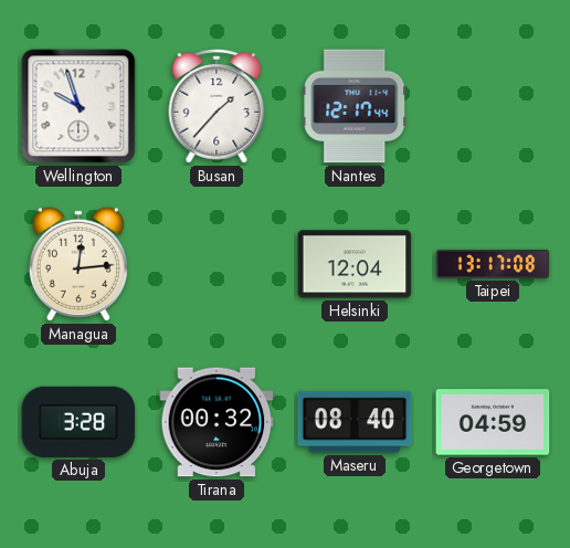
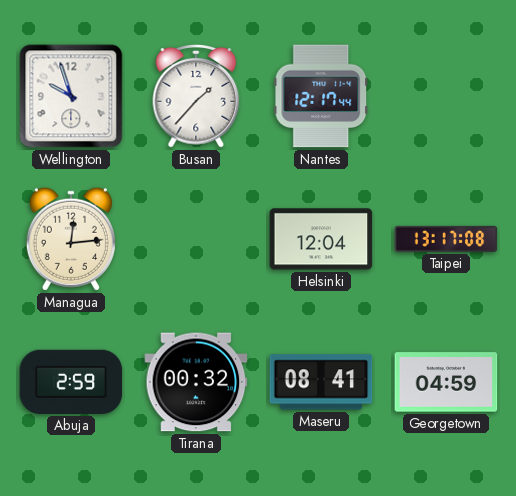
Abuja: 3:28 -> 2:59 (71, 382)
Maseru: 08:40 -> 08:41 (321, 382)
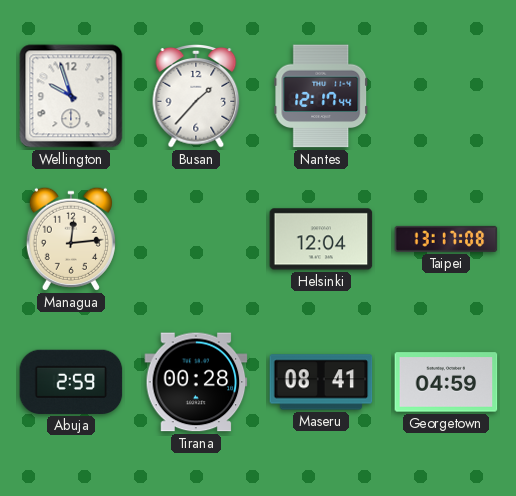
Tirana: 00:32 -> 00:28 (196, 382)
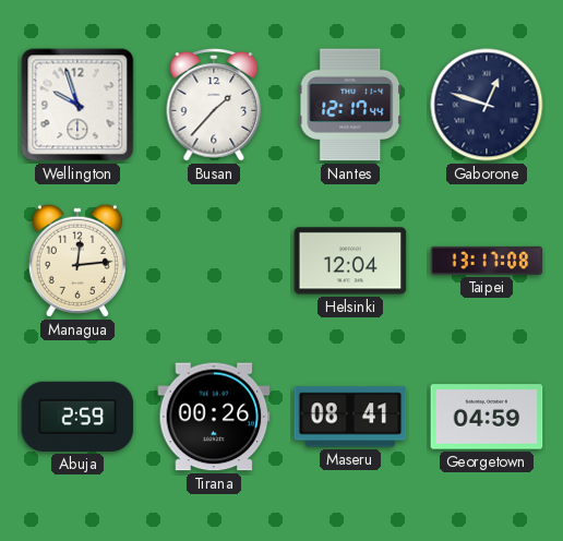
Gaborone: none -> 12:48 (487, 105)
Tirana: 00:28 -> 00:26 (214, 417)
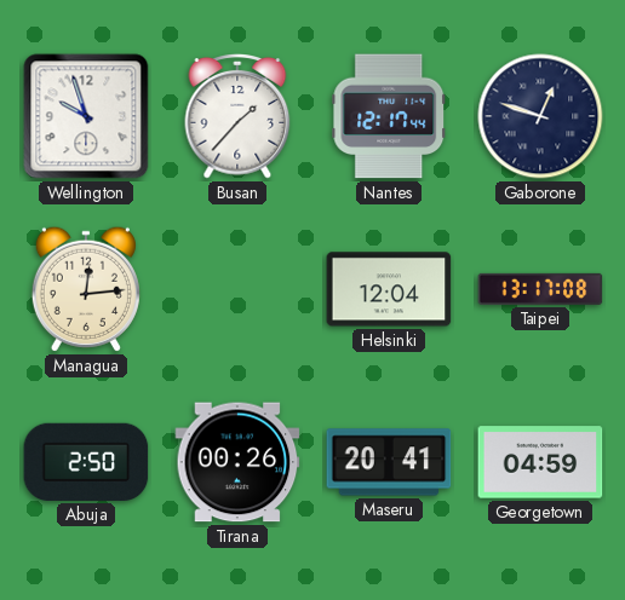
Abuja: 2:59 -> 2:50 (86, 462)
Maseru: 08:41 -> 20:41 (389, 462)
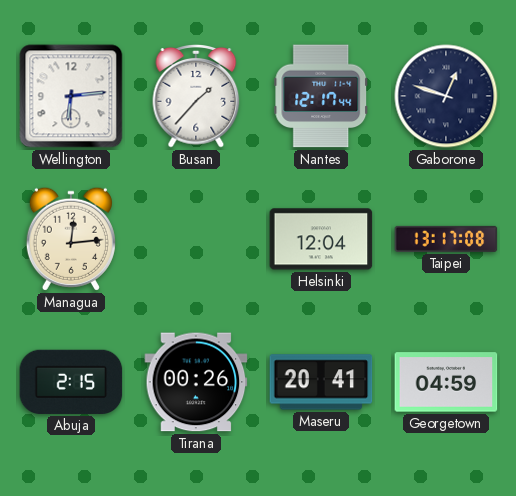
Wellington: 9:57 -> 6:14 (71, 96)
Abuja: 2:50 -> 2:15 (71, 382)
